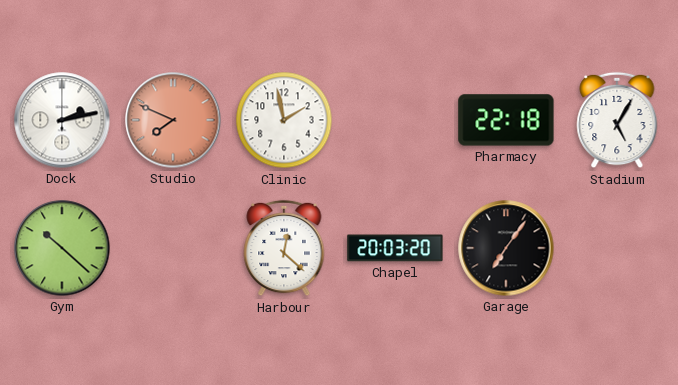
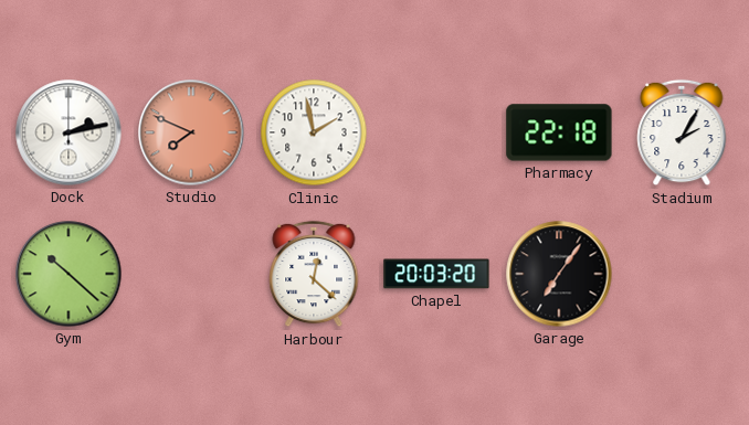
Stadium: 5:05 -> 2:05 (682, 132)
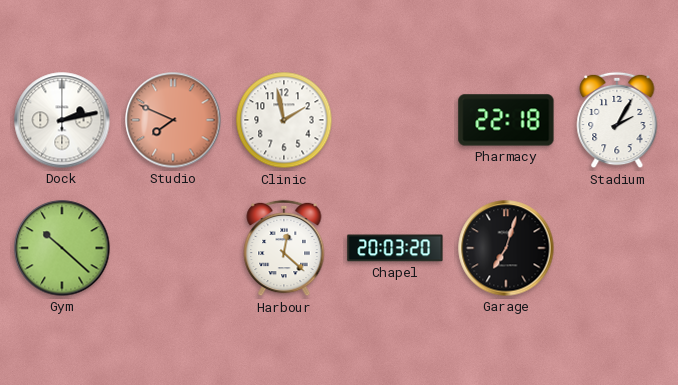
Garage: 7:06 -> 7:03 (506, 248)
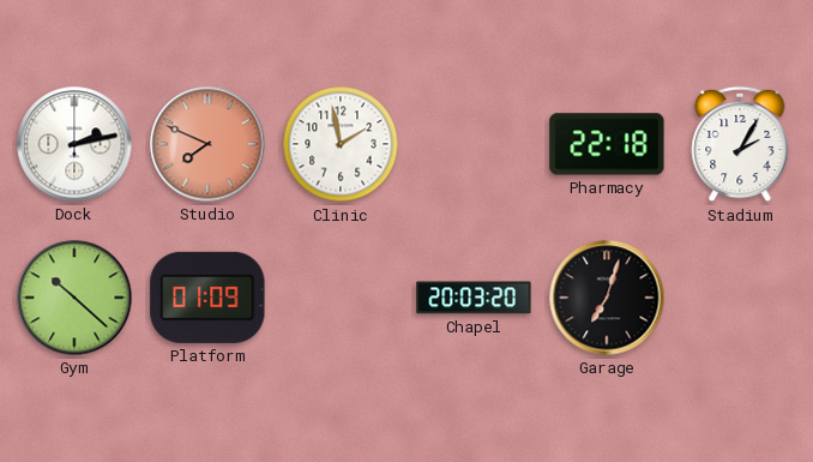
Platform: none -> 01:09 (207, 298)
Harbour: 12:22 -> none (284, 248)
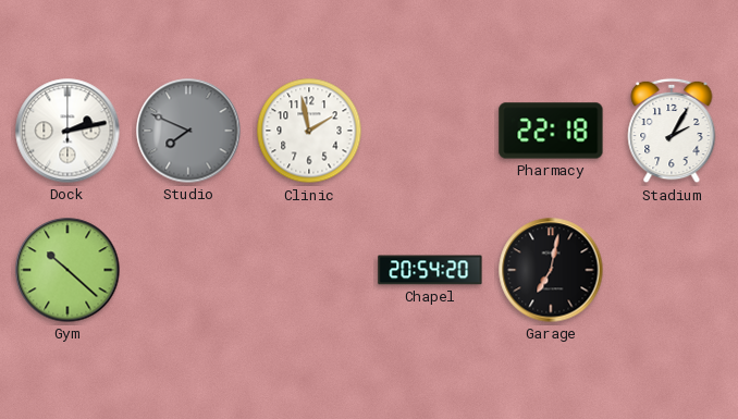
Studio dial: salmon -> grey (188, 131)
Platform: 01:09 -> none (207, 298)
Chapel: 20:03 -> 20:54 (430, 270)
Garage: 7:03 -> 7:02 (551, 270)
